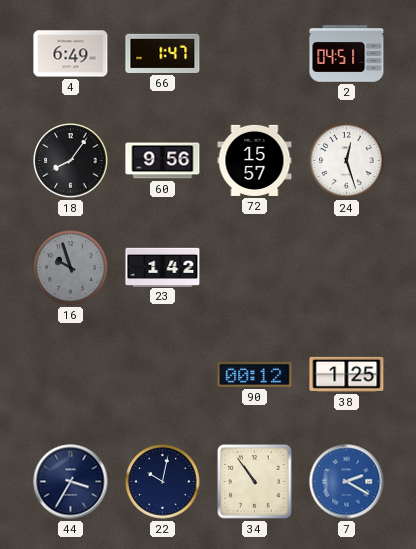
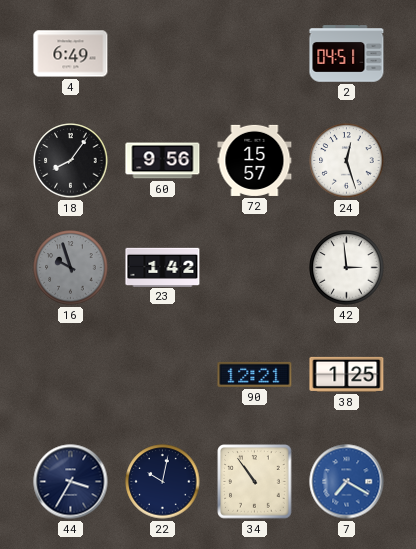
66: 1:47 -> none (163, 53)
42: none -> 2:59 (347, 268)
90: 00:12 -> 12:21 (255, 374)
7: 2:20 -> 7:20 (347, 482)
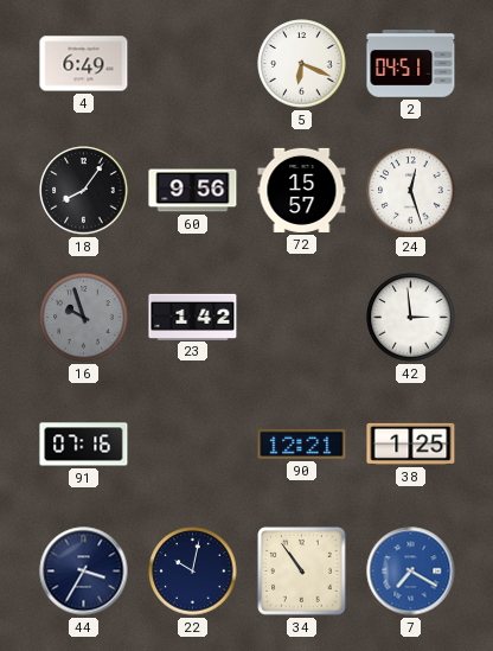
5: none -> 6:19 (302, 64)
91: none -> 07:16 (84, 445)
